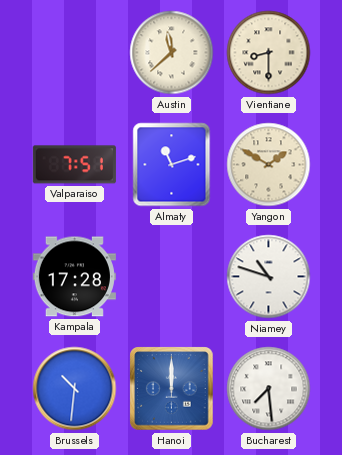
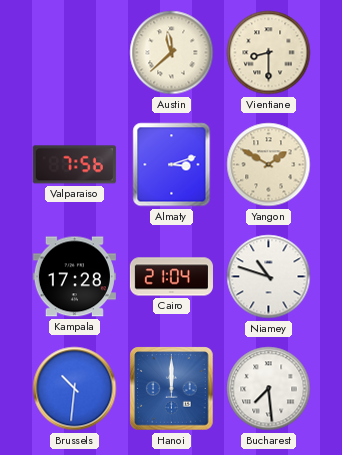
Valparaiso: 7:51 -> 7:56 (74, 165)
Almaty: 11:12 -> 3:12 (172, 165)
Cairo: none -> 21:04 (171, 277)
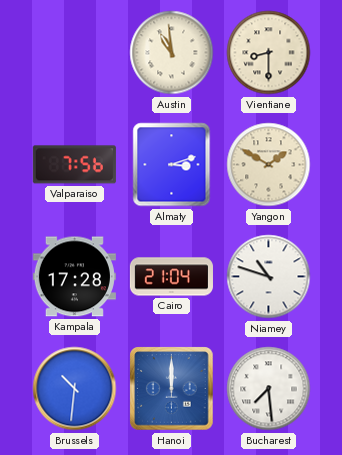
Austin: 11:38 -> 10:59 (172, 53)
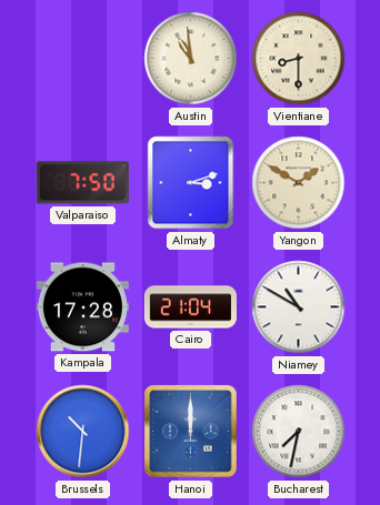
Valparaiso: 7:56 -> 7:50 (82, 183)
Niamey: 10:48 -> 10:50 (299, 307)
Bucharest: 7:29 -> 7:32 (299, 432)
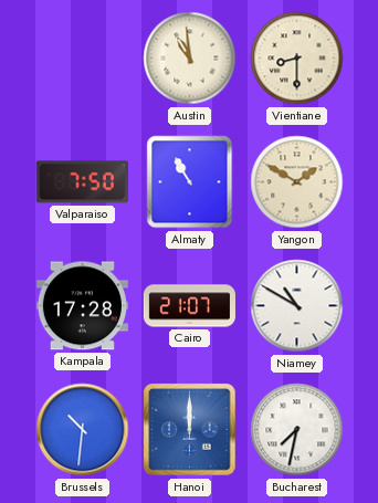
Almaty: 3:12 -> 10:55 (190, 182)
Cairo: 21:04 -> 21:07 (189, 306)
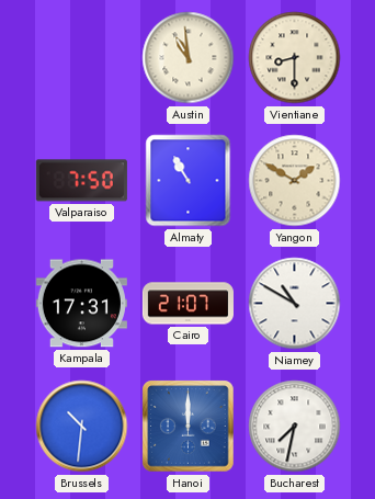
Kampala: 17:28 -> 17:31 (81, 304)
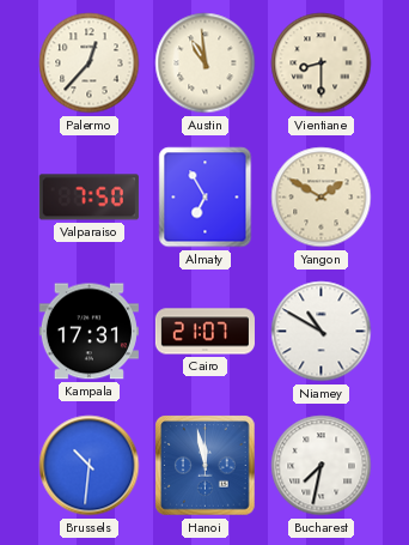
Palermo: none -> 12:37 (90, 63)
Almaty: 10:55 -> 6:55 (206, 198)
Hanoi: 12:00 -> 11:58 (206, 466)
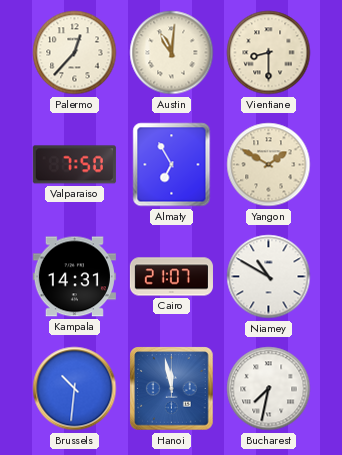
Austin: 10:59 -> 11:01 (172, 53)
Kampala: 17:31 -> 14:31 (74, 277)
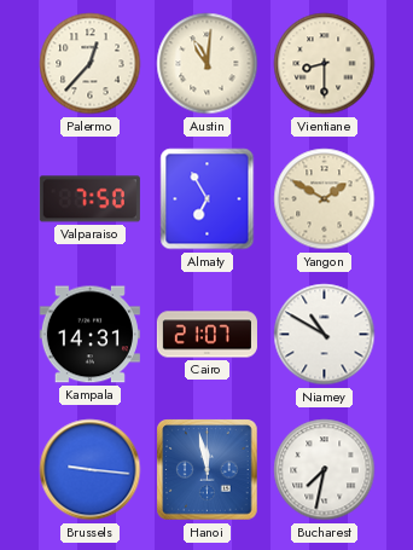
Brussels: 10:31 -> 9:16 (91, 470)
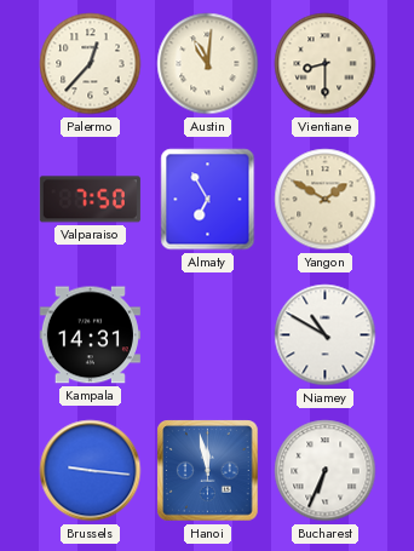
Cairo: 21:07 -> none (206, 335)
Bucharest: 7:32 -> 6:34 (326, 471)
